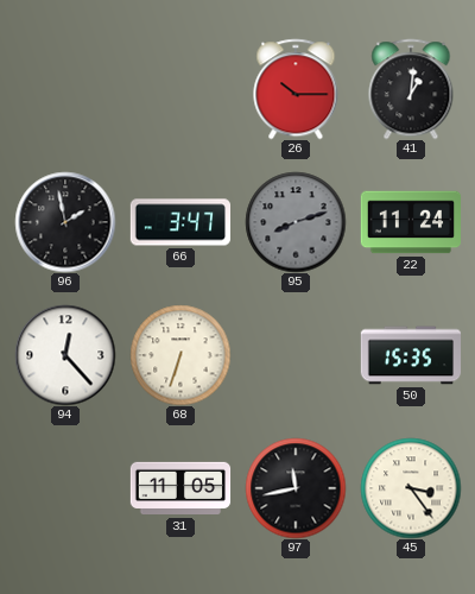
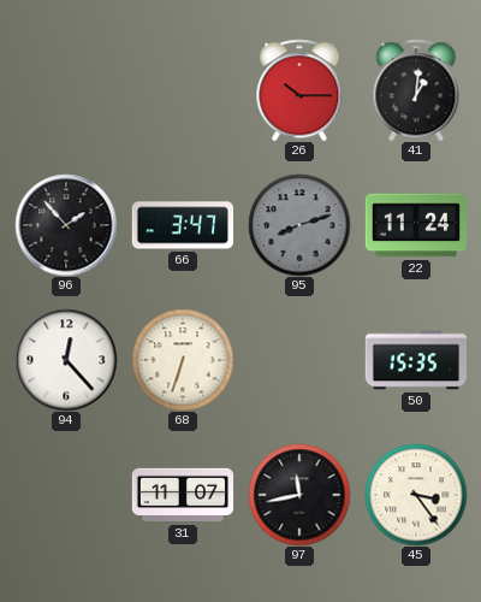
96: 1:58 -> 1:53 (66, 225)
31: 11:05 -> 11:07 (183, 495)
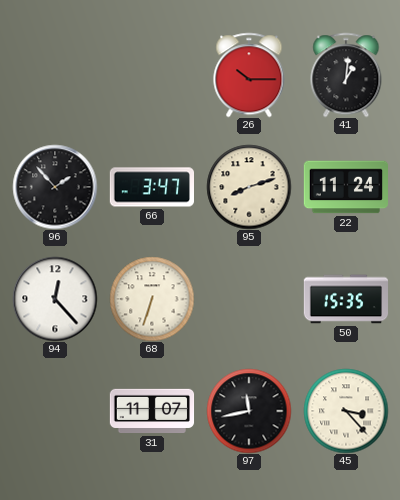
95 dial: grey -> cream (249, 187)
45: 3:24 -> 3:23 (346, 411)
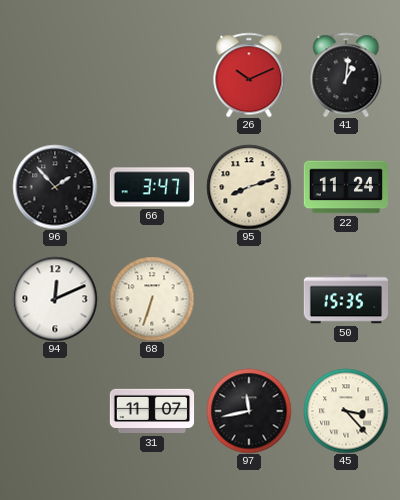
26: 10:15 -> 10:11 (249, 75)
94: 12:23 -> 12:11 (55, 299)
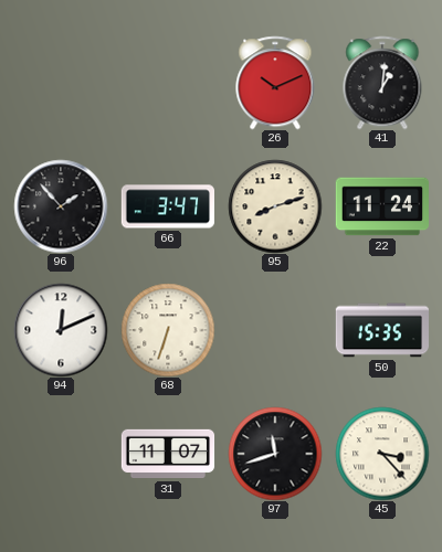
97: 11:43 -> 11:42 (275, 454)
